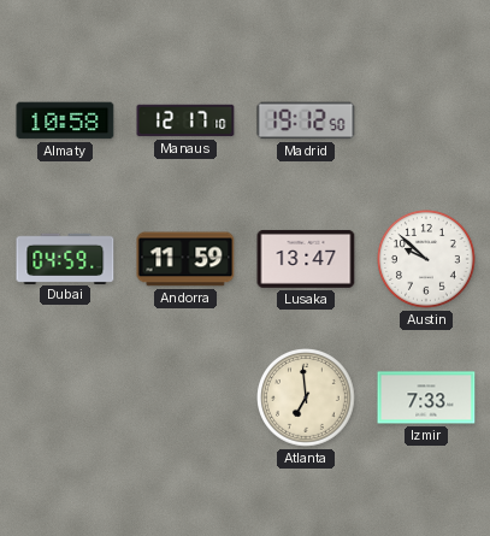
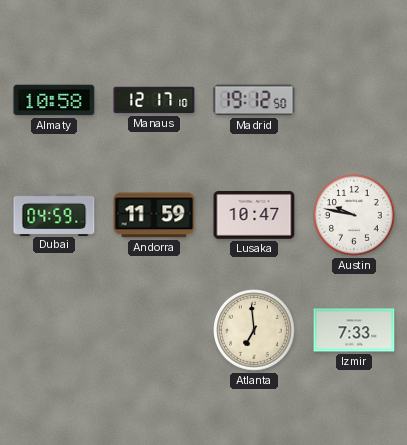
Lusaka: 13:47 -> 10:47 (254, 215)
Austin: 9:52 -> 9:47 (355, 216)
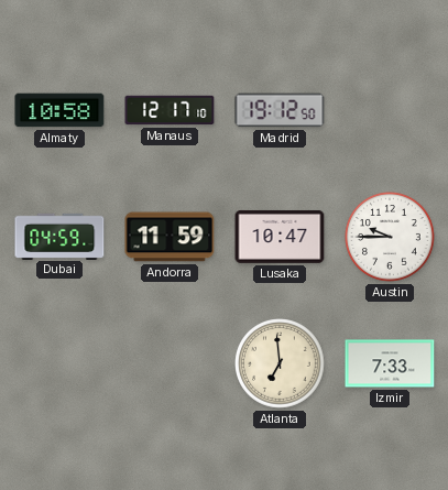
Austin: 9:47 -> 9:45 (391, 238)
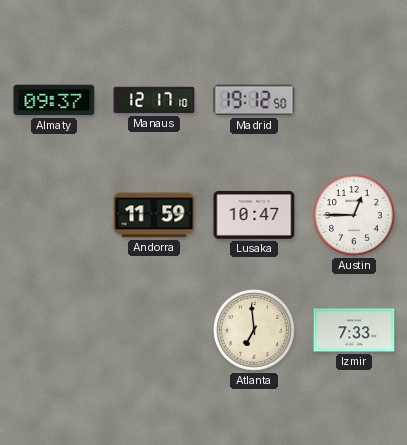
Almaty: 10:58 -> 09:37 (54, 100)
Dubai: 04:59 -> none (59, 236)
Austin: 9:45 -> 12:45 (355, 216)
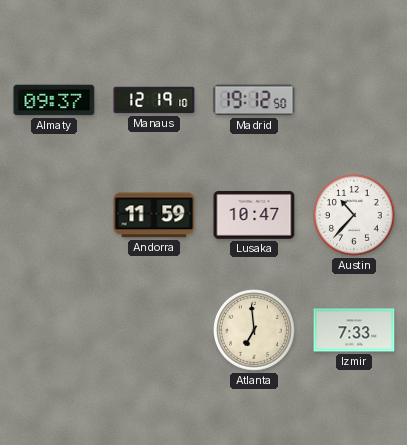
Manaus: 12:17 -> 12:19 (154, 100)
Austin: 12:45 -> 10:37 (355, 216)
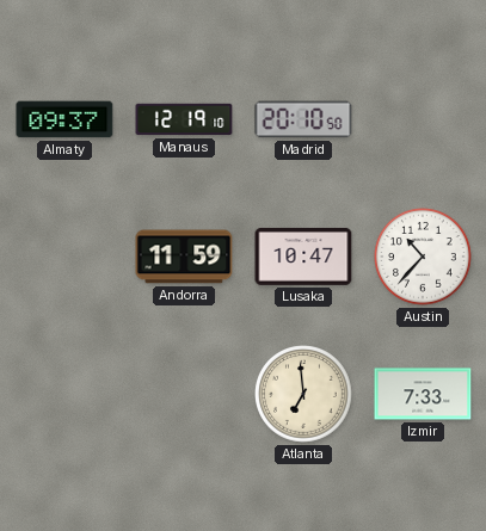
Madrid: 19:12 -> 20:10 (303, 119)
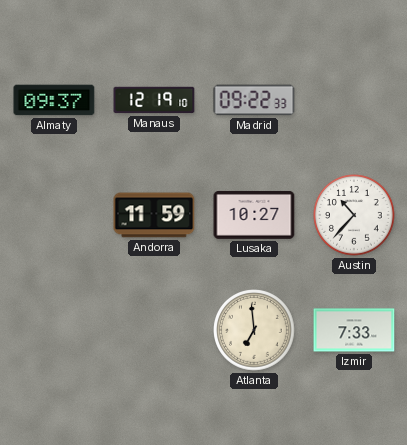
Madrid: 20:10 -> 09:22 (254, 100)
Lusaka: 10:47 -> 10:27 (254, 215)
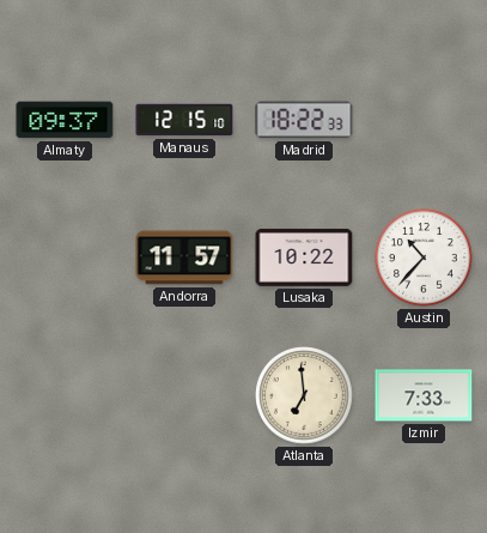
Manaus: 12:19 -> 12:15 (184, 120)
Madrid: 09:22 -> 18:22 (304, 120)
Andorra: 11:59 -> 11:57 (184, 258)
Lusaka: 10:27 -> 10:22 (304, 258)
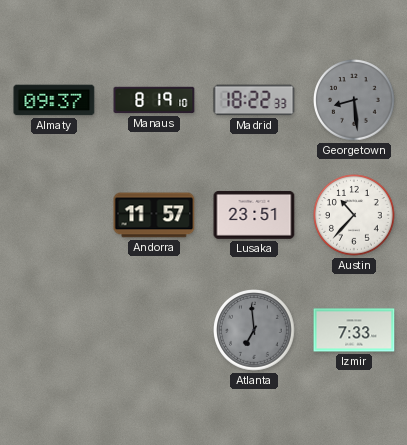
Manaus: 12:15 -> 8:19 (154, 100)
Georgetown: none -> 8:29 (355, 101)
Lusaka: 10:22 -> 23:51 (254, 215)
Atlanta dial: cream -> grey (255, 331)
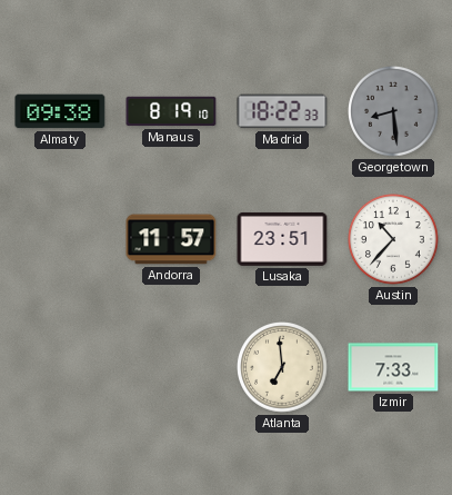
Almaty: 09:37 -> 09:38 (60, 111)
Atlanta dial: grey -> cream (283, 368)
